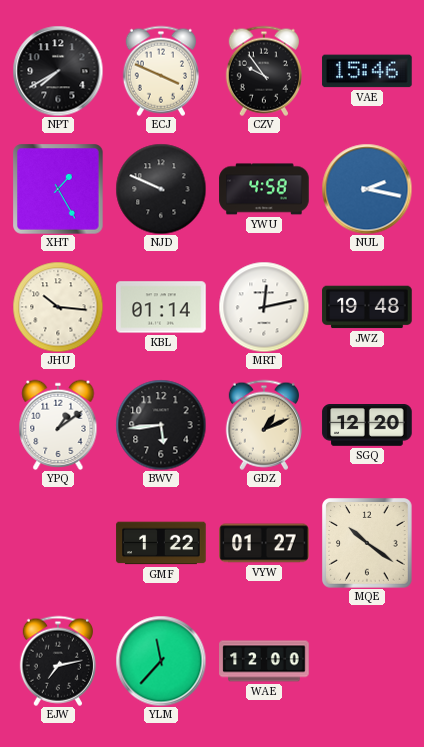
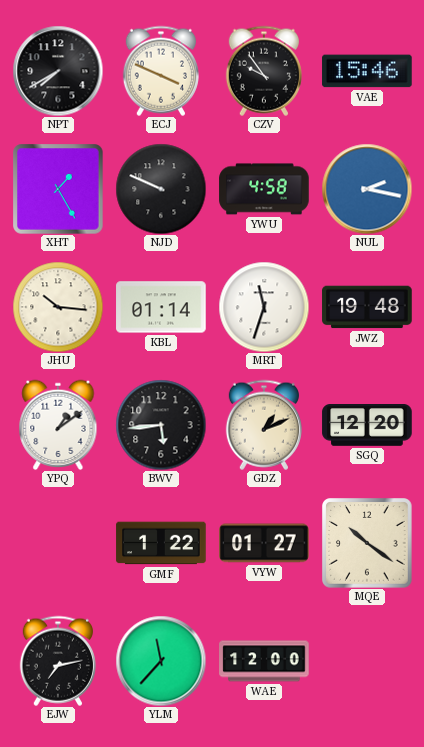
MRT: 12:13 -> 11:33 (264, 307)
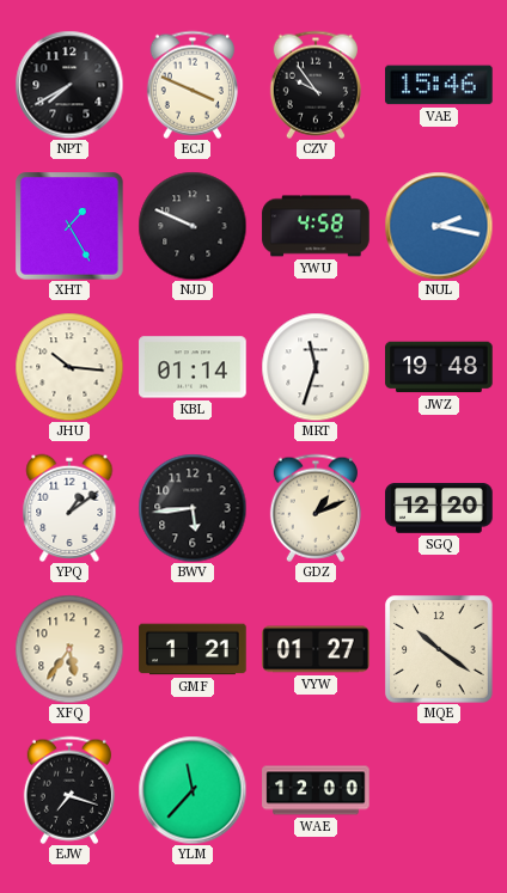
XFQ: none -> 5:36 (69, 649)
GMF: 1:22 -> 1:21 (193, 649)
EJW: 7:13 -> 7:18 (69, 790)
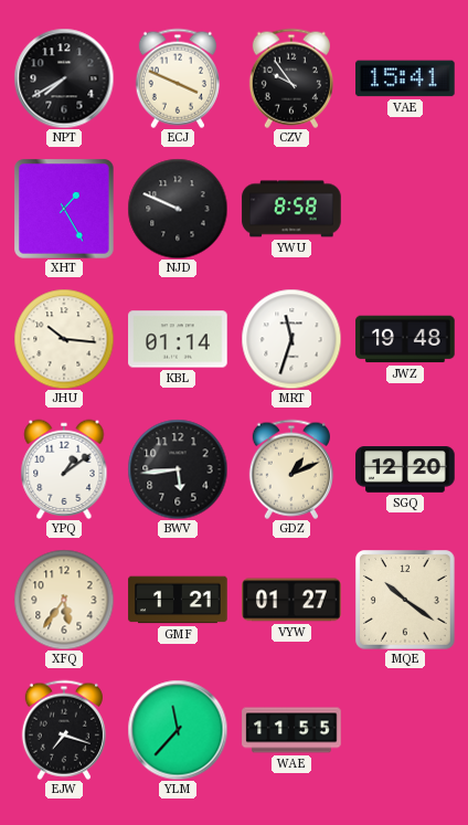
VAE: 15:46 -> 15:41 (405, 78)
YWU: 4:58 -> 8:58 (291, 209)
NUL: 2:17 -> none (439, 226)
WAE: 12:00 -> 11:55 (291, 730)
